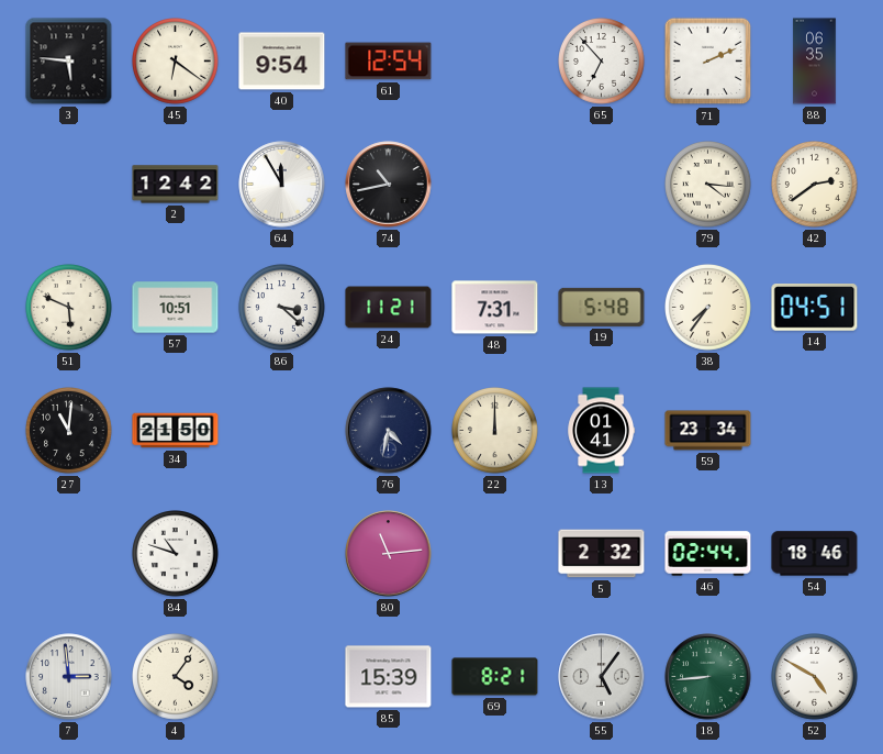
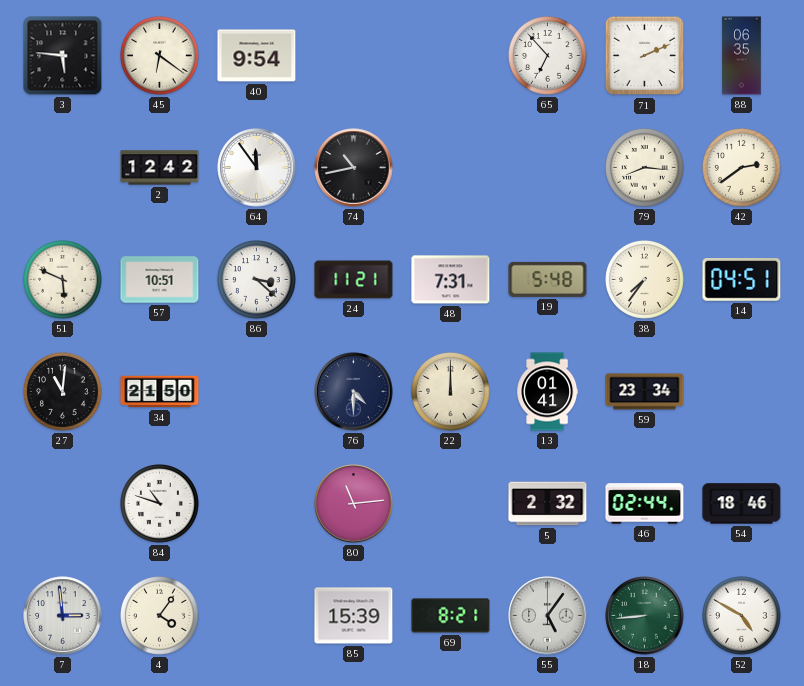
61: 12:54 -> none (389, 62)
64: 11:55 -> 11:54 (257, 168)
79: 4:16 -> 8:16 (645, 168)
76: 4:32 -> 4:30 (354, 392)
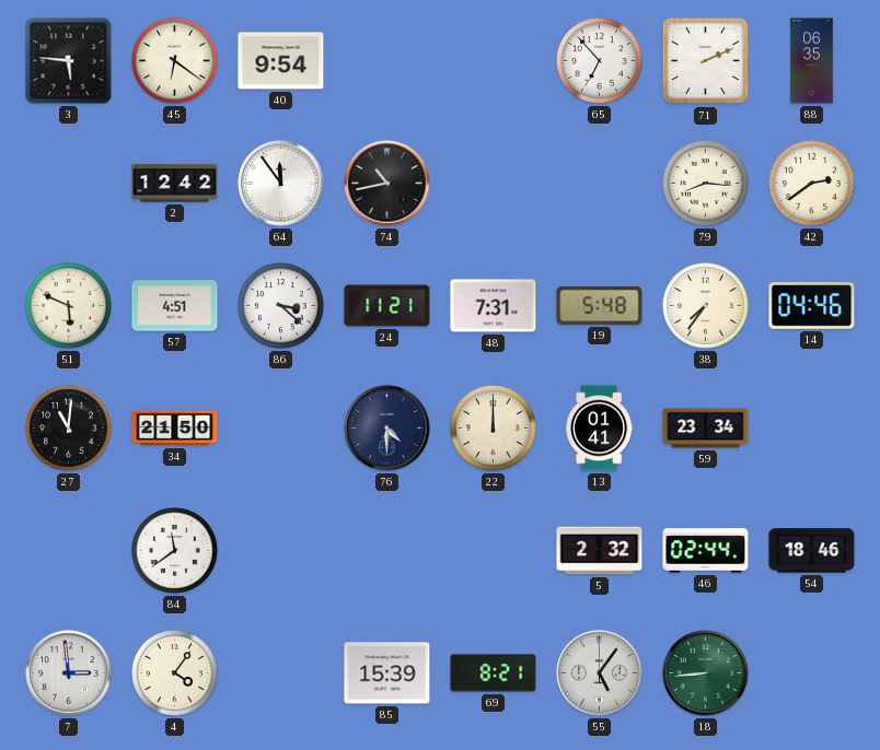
57: 10:51 -> 4:51 (175, 306)
14: 04:51 -> 04:46 (812, 306)
84: 10:48 -> 11:39 (175, 551)
80: 11:14 -> none (354, 504)
52: 4:50 -> none (742, 616)
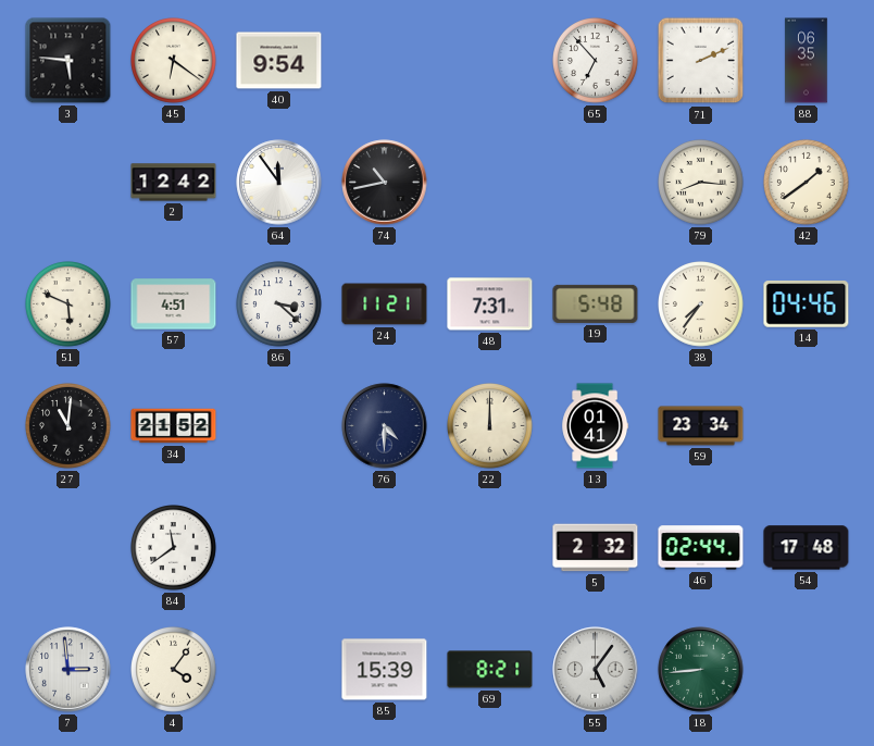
42: 2:39 -> 1:39 (807, 183)
34: 21:50 -> 21:52 (174, 426)
54: 18:46 -> 17:48 (807, 548)
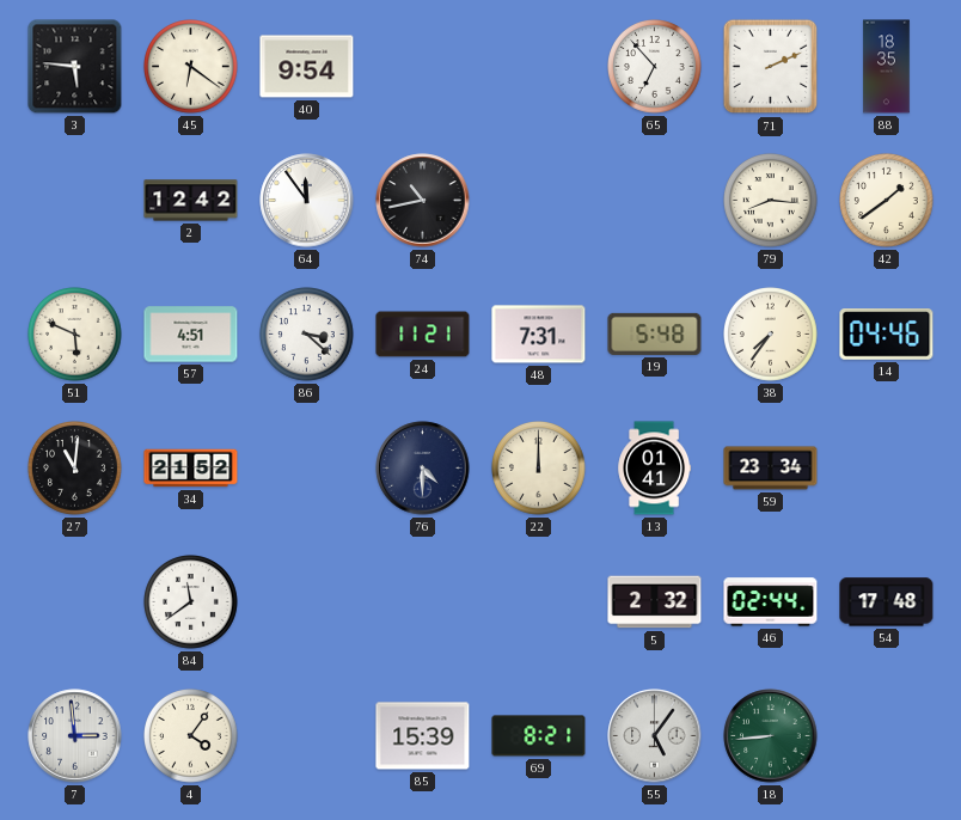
88: 06:35 -> 18:35 (887, 67)
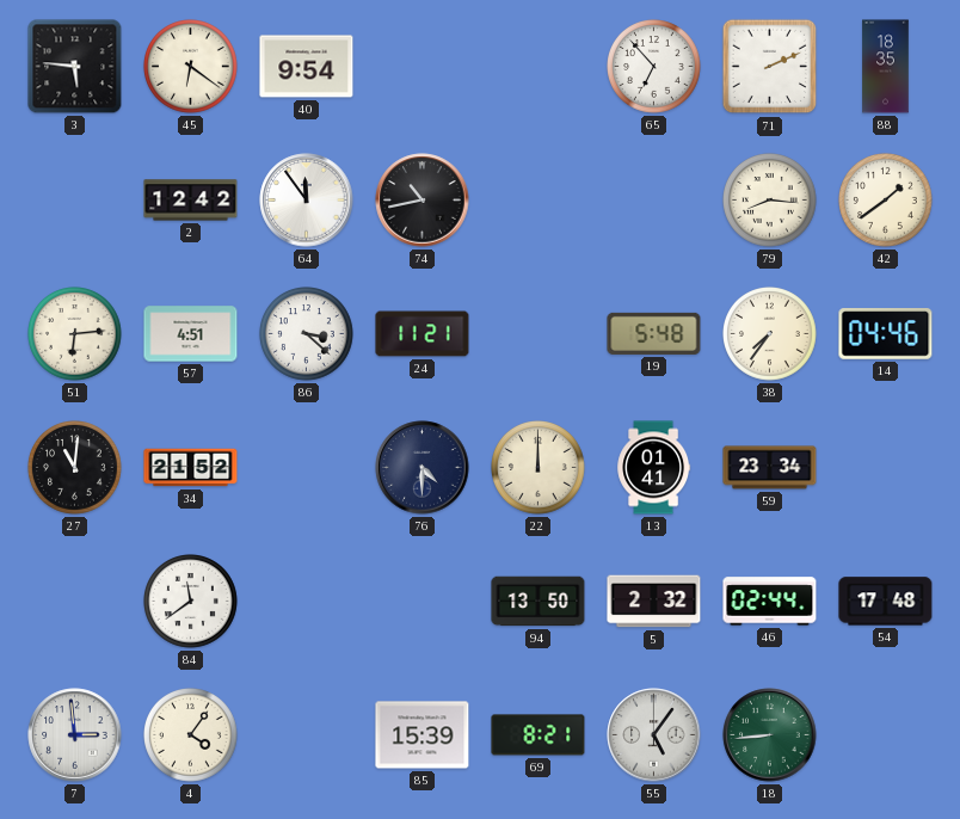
51: 5:49 -> 6:14 (75, 334)
48: 7:31 -> none (539, 335)
94: none -> 13:50 (539, 602)
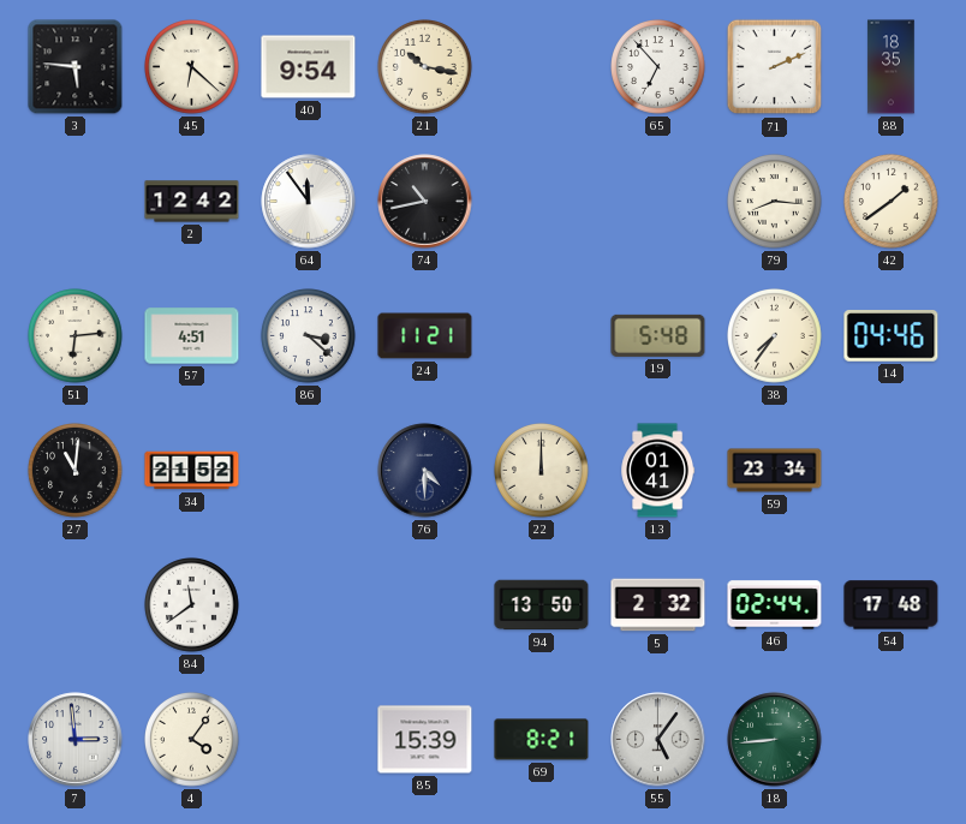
45: 6:21 -> 6:22 (192, 67)
21: none -> 10:17 (425, 67)
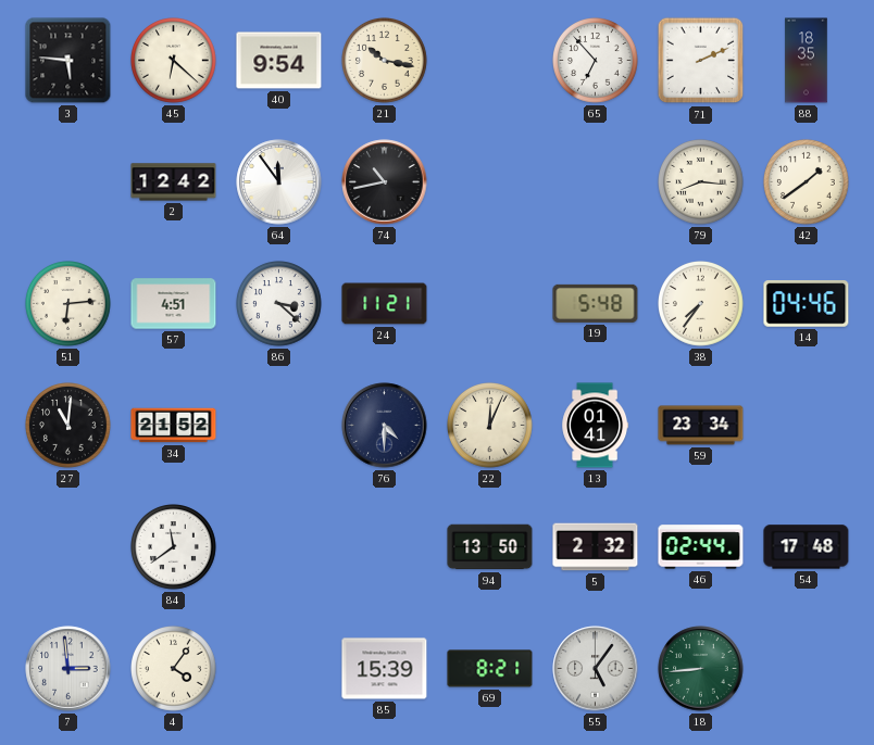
22: 12:00 -> 12:04 (490, 426)
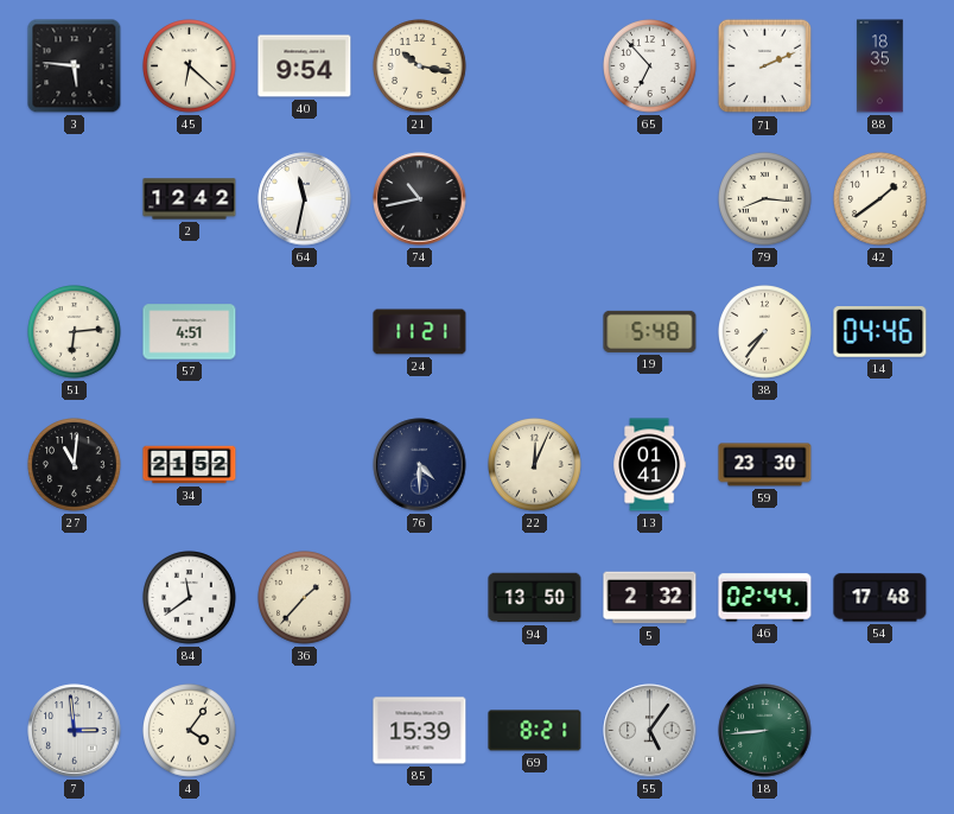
64: 11:54 -> 11:32 (305, 199)
86: 3:22 -> none (279, 304)
59: 23:34 -> 23:30 (765, 465)
36: none -> 1:37 (305, 598)
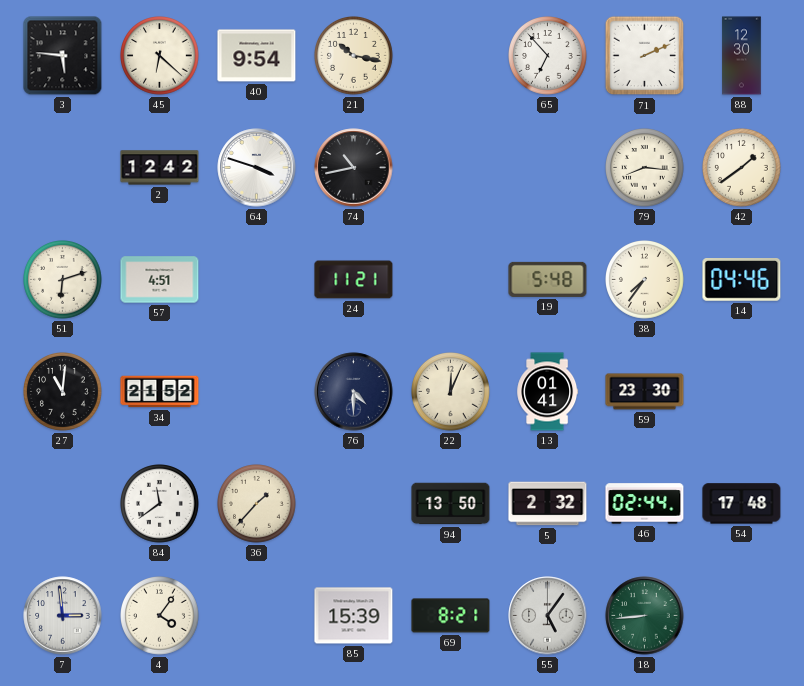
88: 18:35 -> 12:30 (742, 56)
64: 11:32 -> 3:48 (257, 168)
51: 6:14 -> 6:12 (63, 280)
